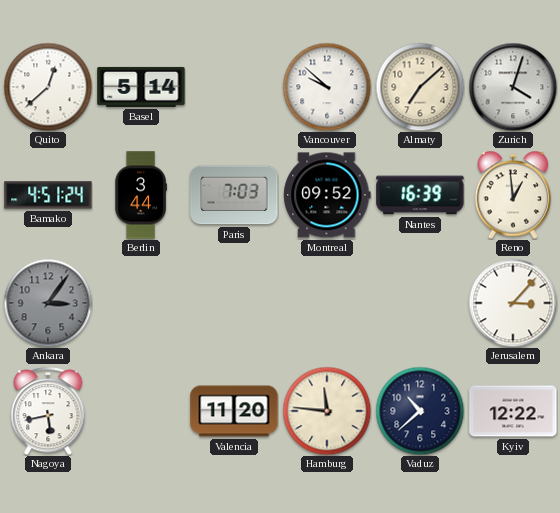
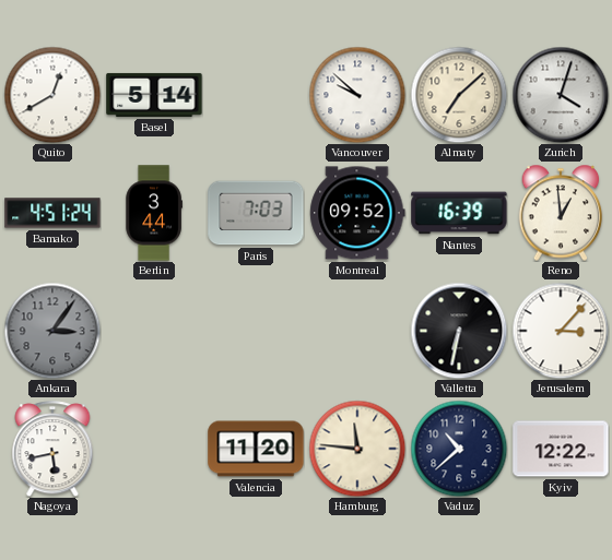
Quito: 12:38 -> 12:40 (52, 95)
Valletta: none -> 6:32 (459, 331)
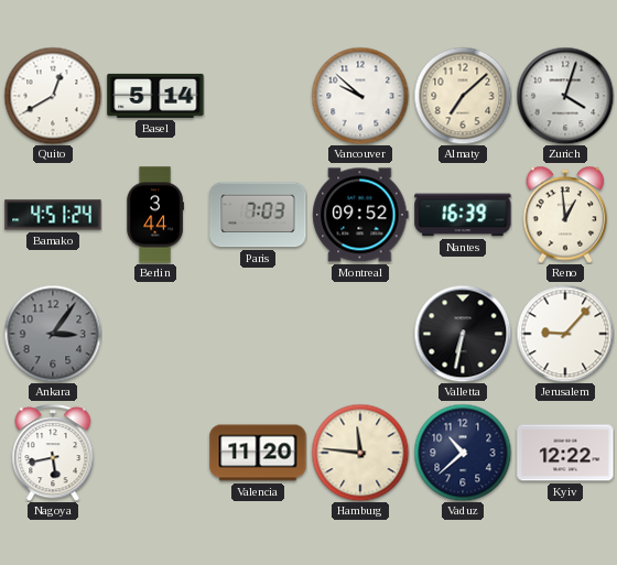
Jerusalem: 3:07 -> 9:07 (565, 334)
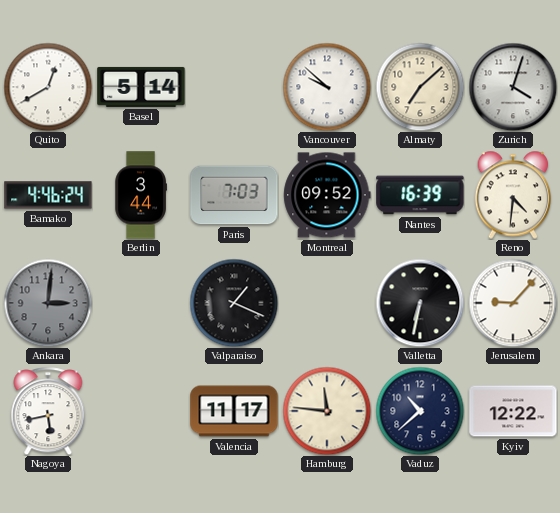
Bamako: 4:51 -> 4:46 (48, 195)
Reno: 12:59 -> 4:31 (513, 195)
Ankara: 3:06 -> 3:01 (48, 303)
Valparaiso: none -> 1:19 (234, 303)
Valencia: 11:20 -> 11:17 (234, 411)
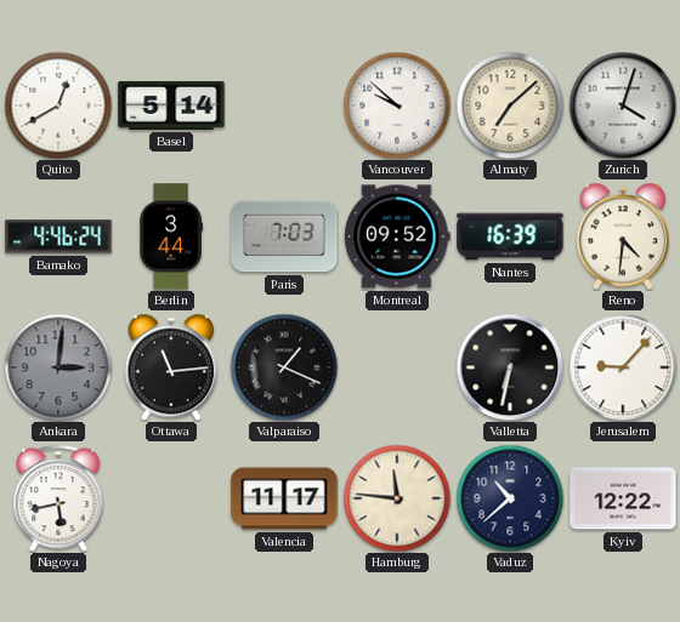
Ottawa: none -> 11:14 (171, 367)
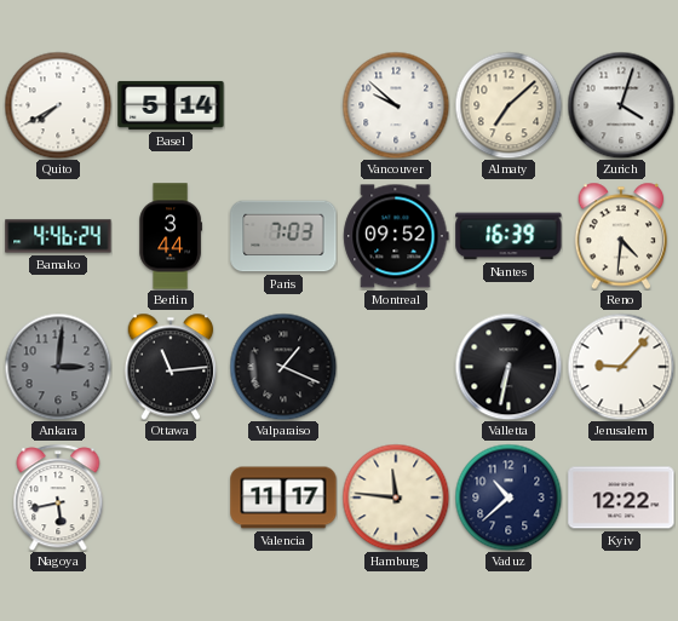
Quito: 12:40 -> 7:40 (58, 105)
